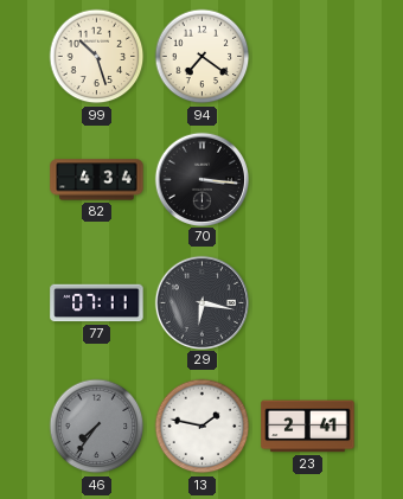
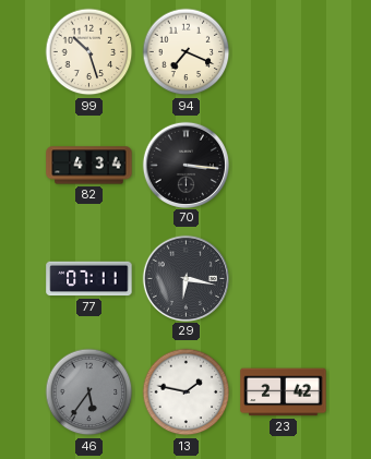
94: 7:21 -> 7:19 (187, 52)
46: 7:36 -> 5:36 (89, 392)
23: 2:41 -> 2:42 (284, 392)
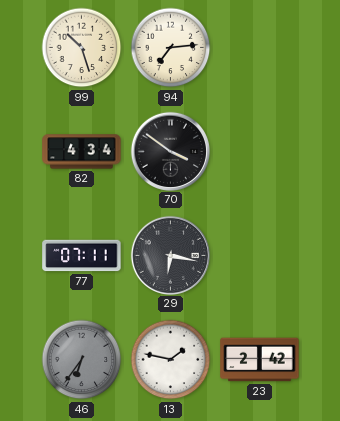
94: 7:19 -> 7:14 (171, 48)
70: 3:16 -> 3:51 (170, 151)
46: 5:36 -> 6:36 (82, 360)
